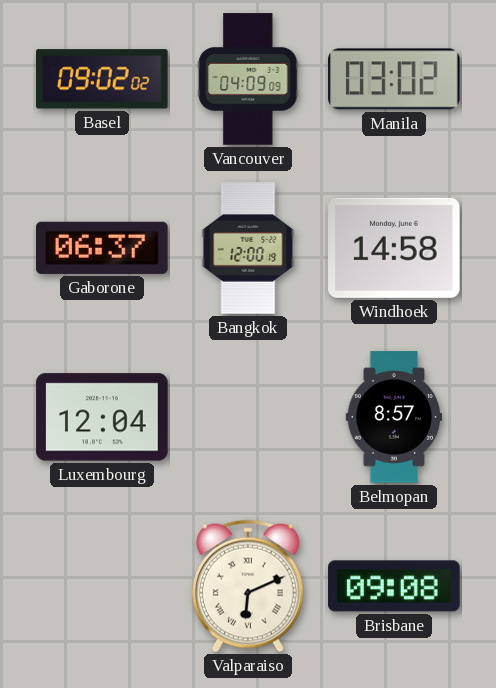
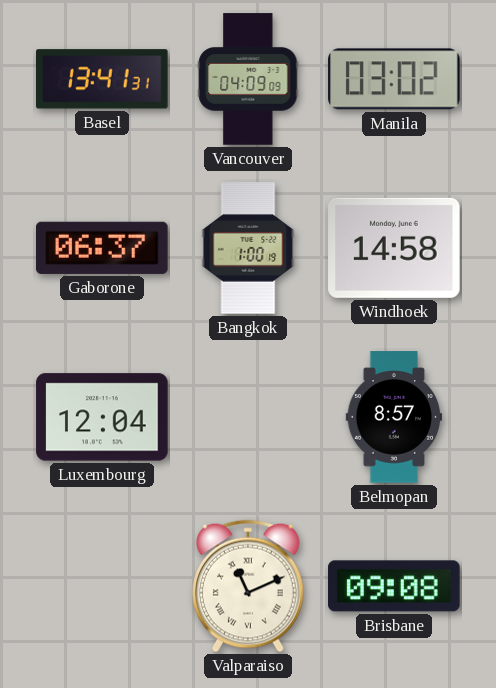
Basel: 09:02 -> 13:41 (103, 79)
Bangkok: 12:00 -> 1:00 (248, 248)
Valparaiso: 6:11 -> 11:11 (248, 586)
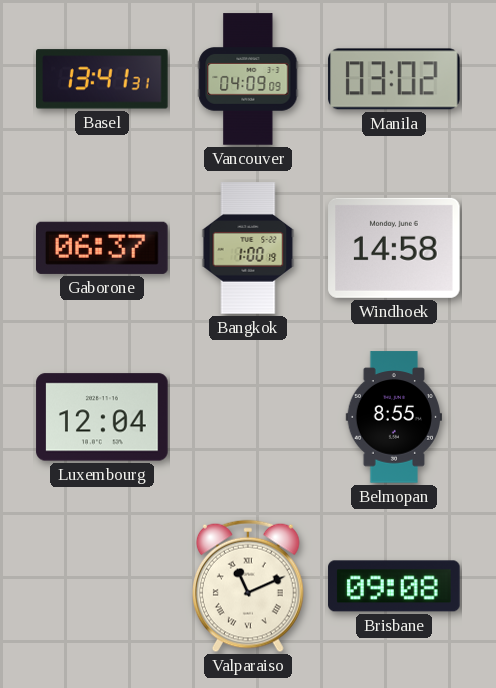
Belmopan: 8:57 -> 8:55 (393, 417)
